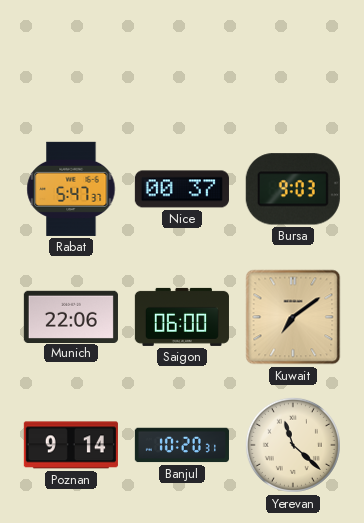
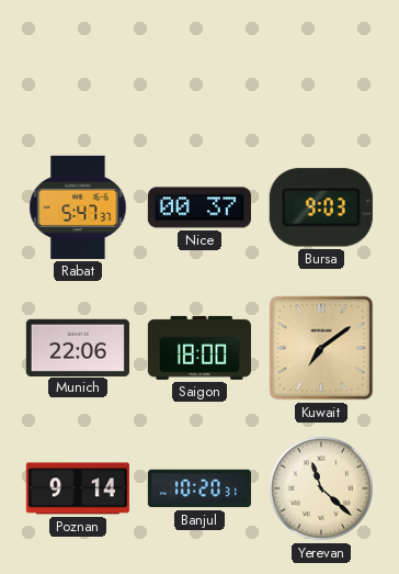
Saigon: 06:00 -> 18:00 (200, 348)
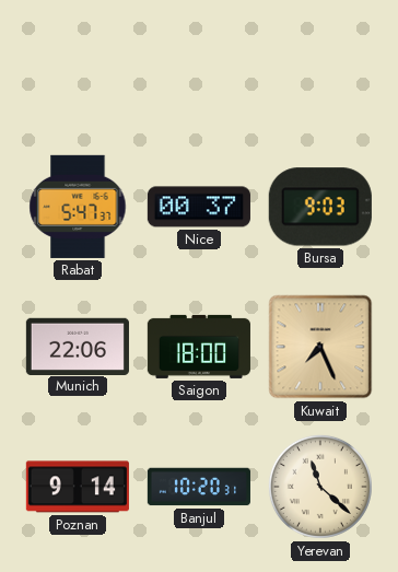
Kuwait: 7:09 -> 7:26 (320, 347)
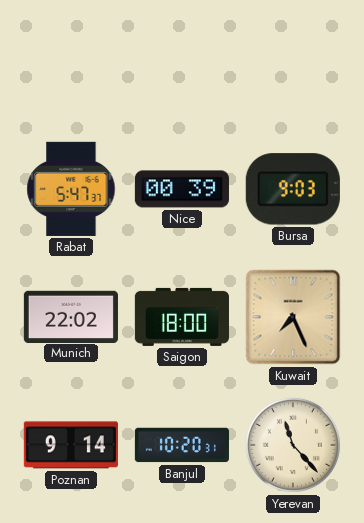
Nice: 00:37 -> 00:39 (182, 189)
Munich: 22:06 -> 22:02 (71, 316)
Yerevan: 11:22 -> 11:23 (293, 445)
